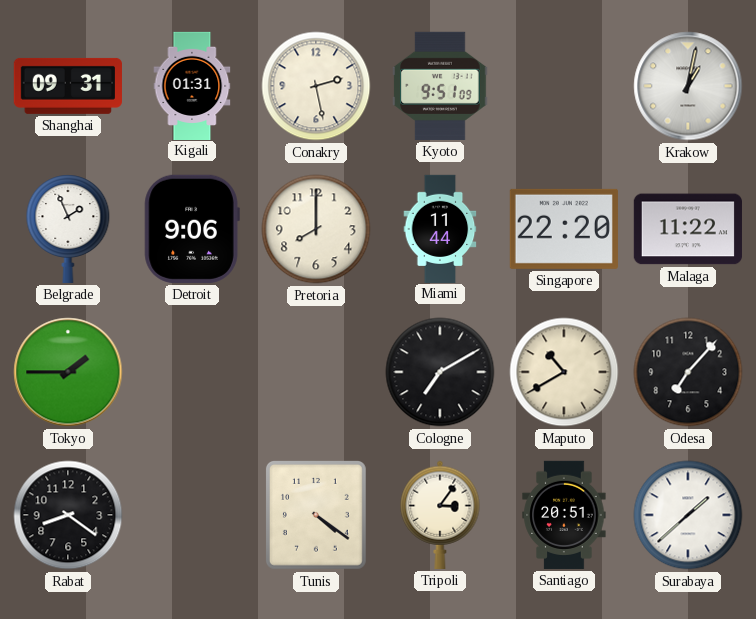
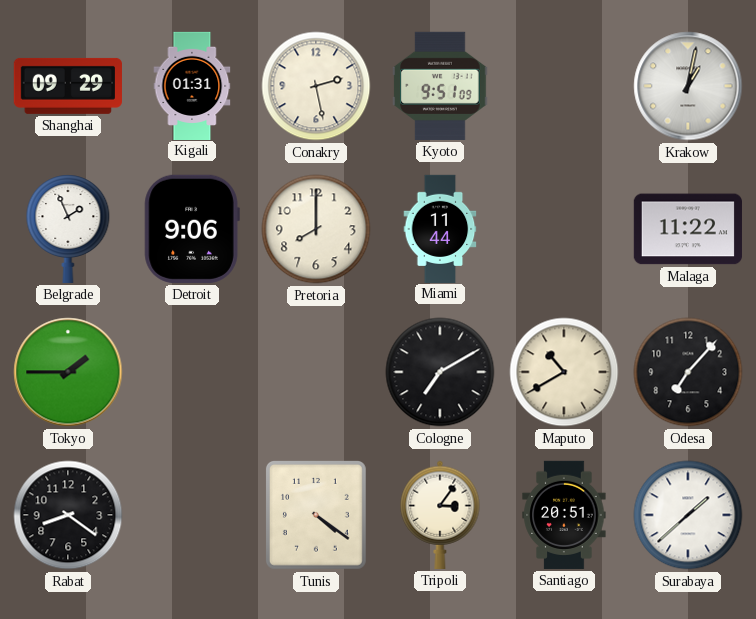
Shanghai: 09:31 -> 09:29 (68, 86)
Singapore: 22:20 -> none (564, 229)
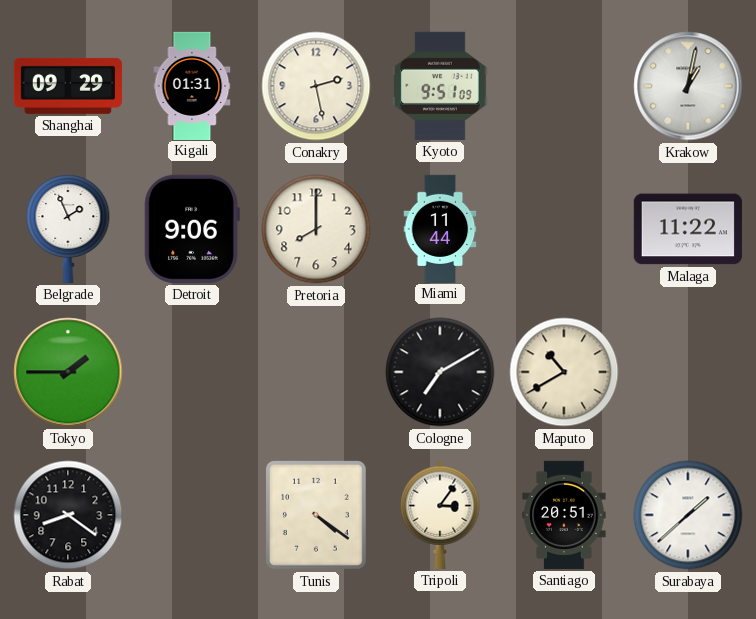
Odesa: 7:07 -> none (688, 372)
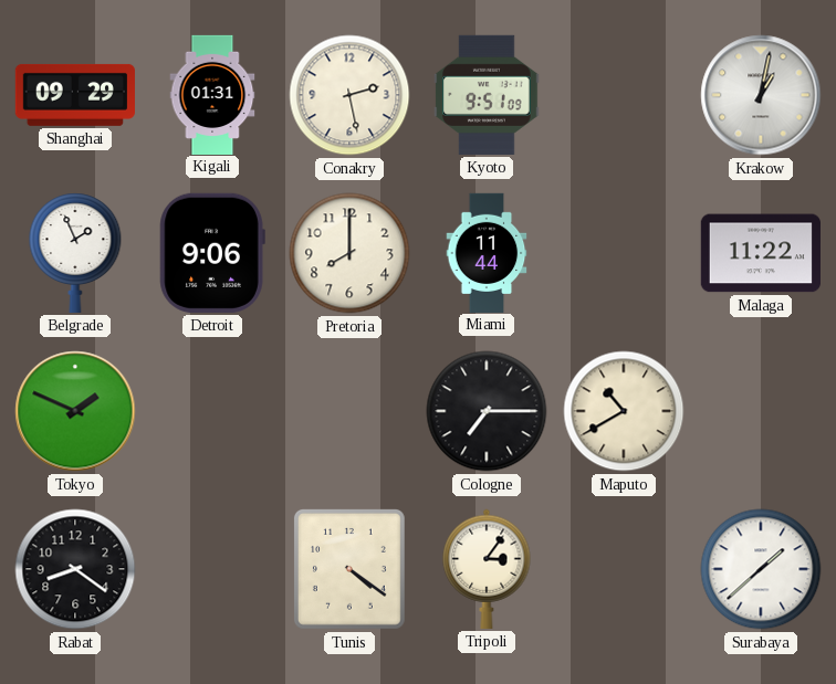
Tokyo: 1:45 -> 1:49 (75, 411)
Cologne: 7:10 -> 7:15 (487, 411)
Santiago: 20:51 -> none (564, 515)
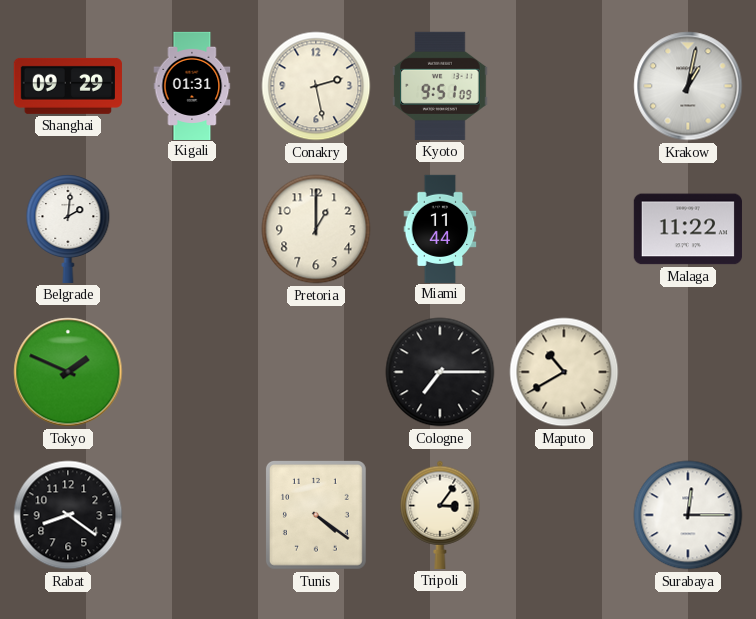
Belgrade: 1:56 -> 2:01 (68, 229)
Detroit: 9:06 -> none (212, 253)
Pretoria: 8:00 -> 1:00 (316, 229)
Surabaya: 1:38 -> 12:15 (688, 515)
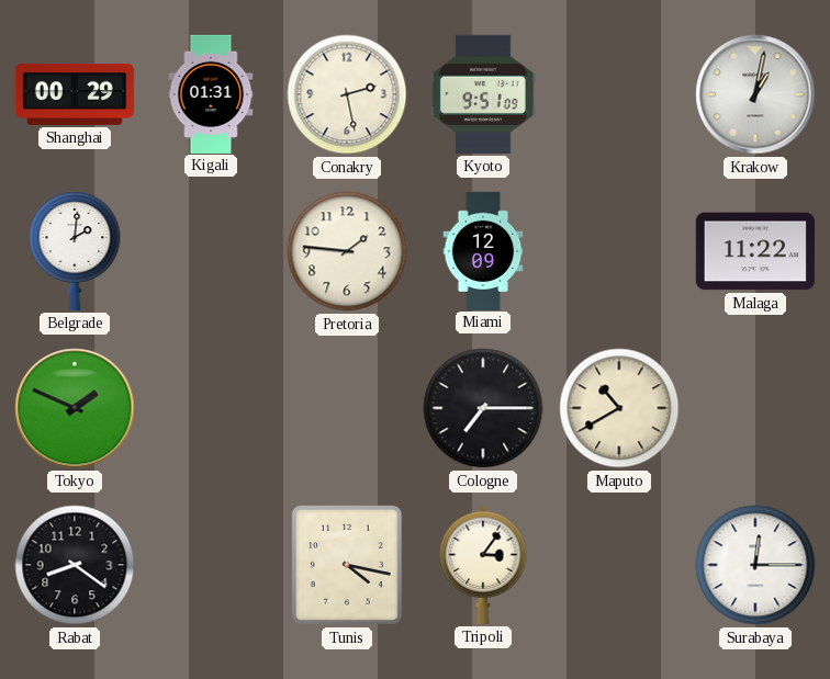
Shanghai: 09:29 -> 00:29 (75, 94)
Pretoria: 1:00 -> 1:46 (347, 251)
Miami: 11:44 -> 12:09 (483, 250)
Tunis: 4:21 -> 4:17 (347, 565)
